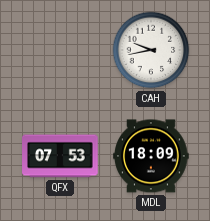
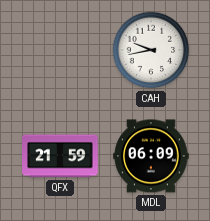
QFX: 07:53 -> 21:59 (60, 156)
MDL: 18:09 -> 06:09 (151, 156)
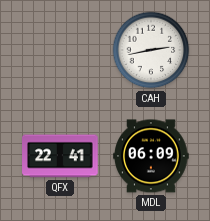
CAH: 9:43 -> 2:43 (151, 50)
QFX: 21:59 -> 22:41 (60, 156)
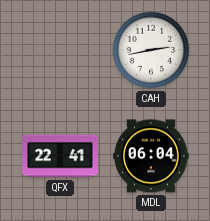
MDL: 06:09 -> 06:04 (151, 156)
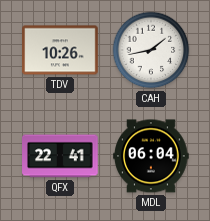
TDV: none -> 10:26 (60, 50)
CAH: 2:43 -> 1:43 (151, 50)
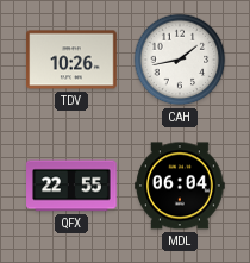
QFX: 22:41 -> 22:55 (71, 186)
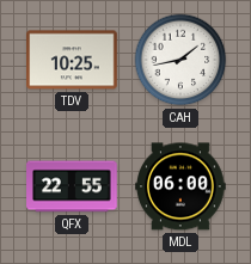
TDV: 10:26 -> 10:25 (72, 60)
MDL: 06:04 -> 06:00 (180, 186)
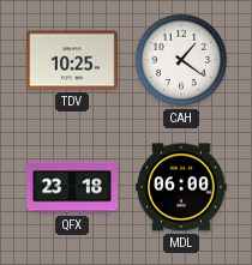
CAH: 1:43 -> 1:21 (181, 60)
QFX: 22:55 -> 23:18 (72, 187)
